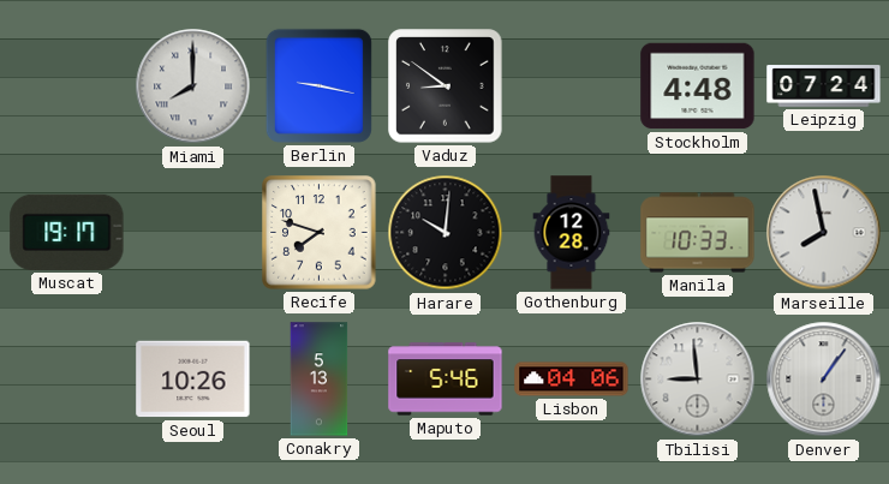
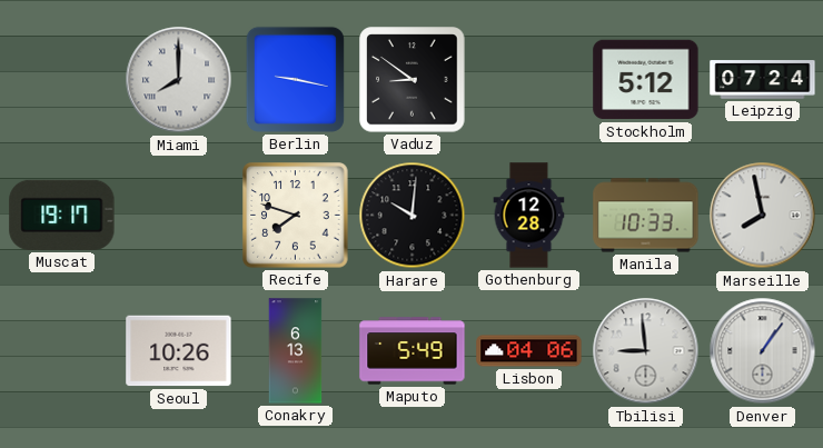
Stockholm: 4:48 -> 5:12 (646, 80)
Conakry: 5:13 -> 6:13 (296, 351)
Maputo: 5:46 -> 5:49 (413, 351)
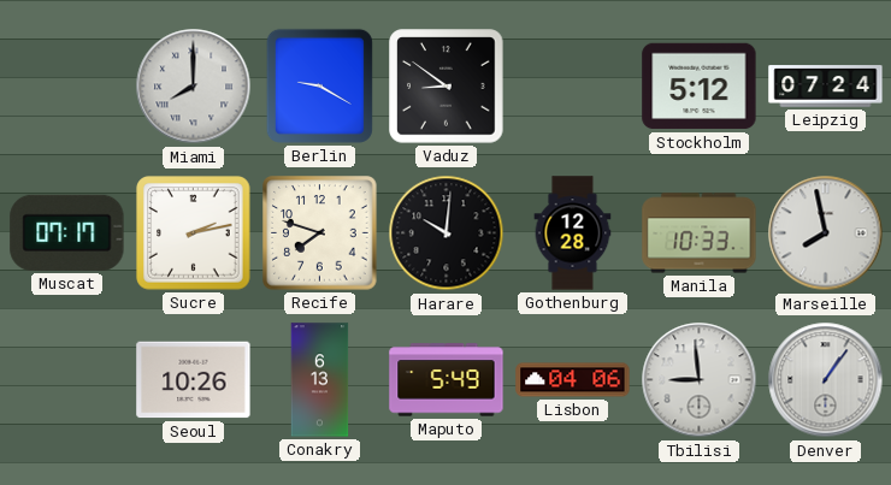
Berlin: 9:17 -> 9:20 (319, 85)
Muscat: 19:17 -> 07:17 (67, 232)
Sucre: none -> 2:13 (194, 233)
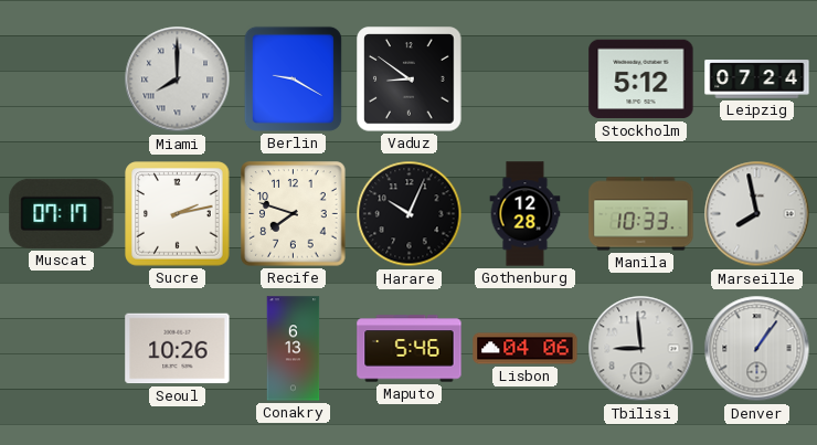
Harare: 10:01 -> 10:04 (410, 214)
Maputo: 5:49 -> 5:46 (410, 349)
